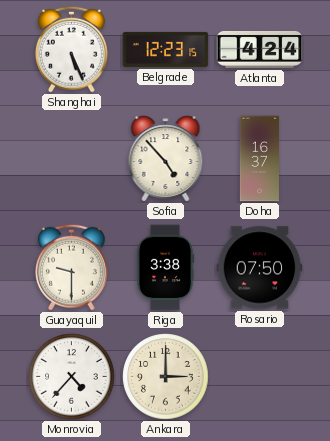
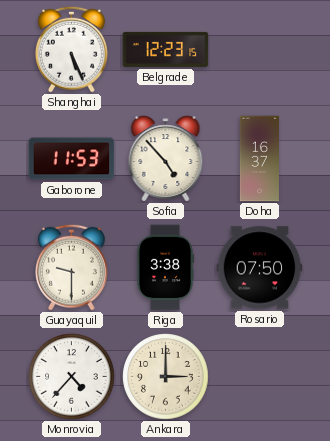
Atlanta: 4:24 -> none (260, 50)
Gaborone: none -> 11:53 (72, 159)
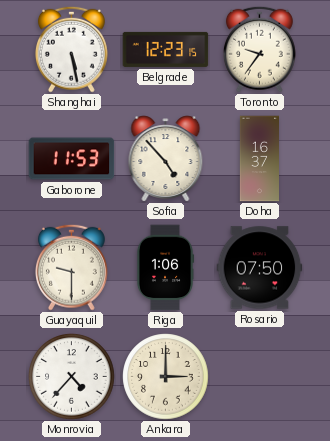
Shanghai: 5:26 -> 5:28 (71, 49)
Toronto: none -> 9:36 (259, 49)
Riga: 3:38 -> 1:06 (165, 268)
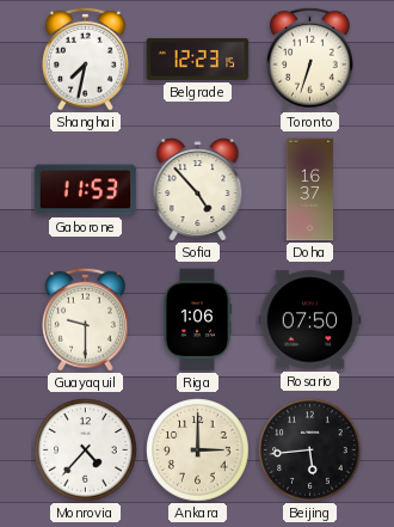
Shanghai: 5:28 -> 7:32 (85, 59)
Toronto: 9:36 -> 6:33 (309, 59)
Beijing: none -> 5:44 (310, 451)
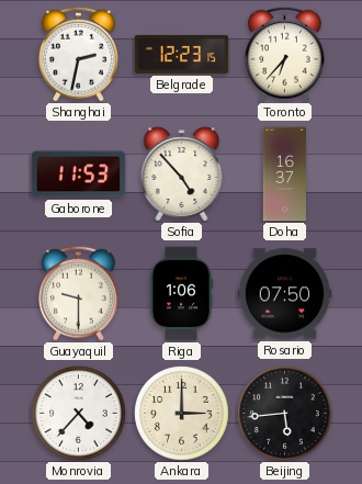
Shanghai: 7:32 -> 2:32 (78, 54)
Toronto: 6:33 -> 6:37 (284, 54)
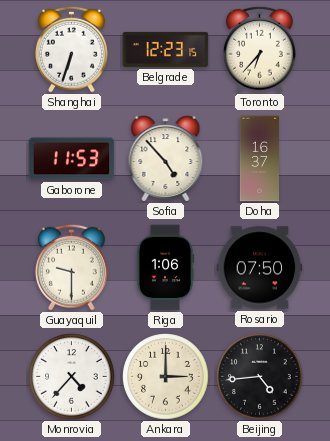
Shanghai: 2:32 -> 6:33 (71, 49)
Beijing: 5:44 -> 4:44 (260, 377)
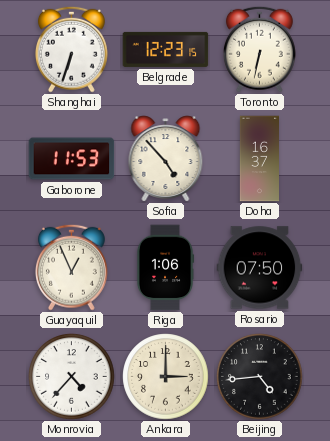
Toronto: 6:37 -> 6:32 (259, 49)
Guayaquil: 9:30 -> 12:56 (71, 267)
